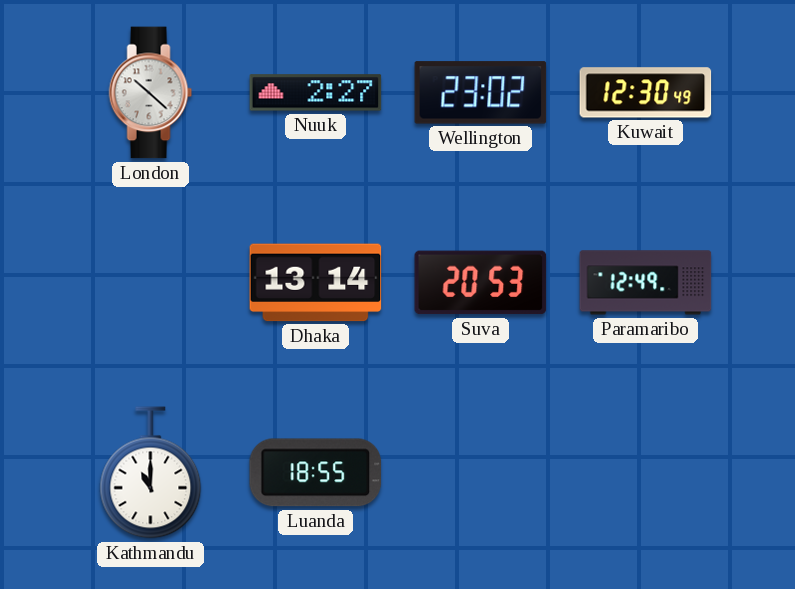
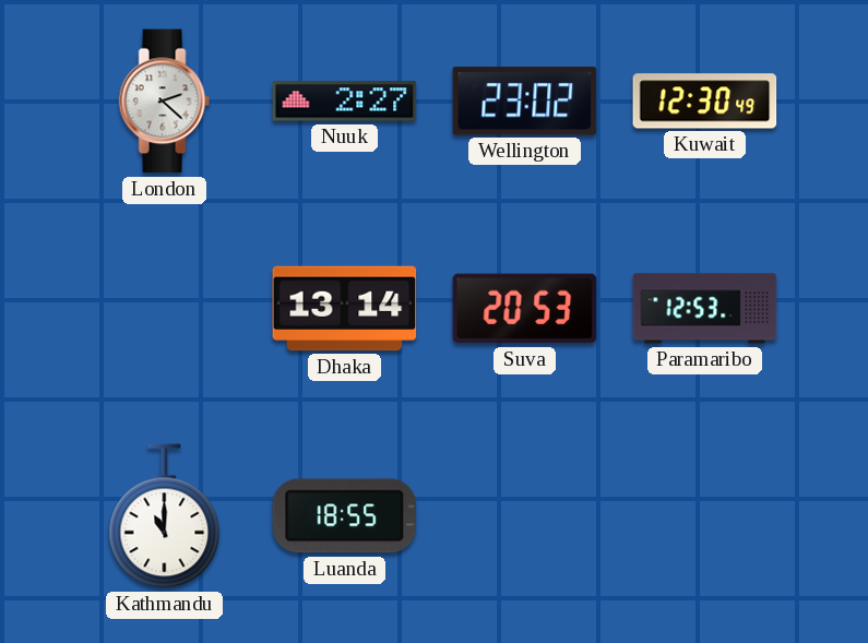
London: 10:22 -> 2:22 (165, 102)
Paramaribo: 12:49 -> 12:53 (705, 309)
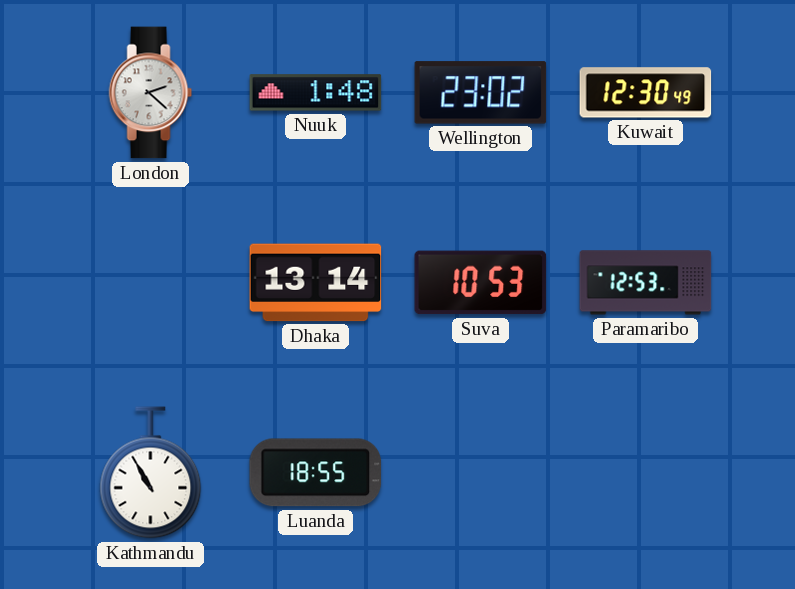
Nuuk: 2:27 -> 1:48 (316, 93)
Suva: 20:53 -> 10:53 (481, 283)
Kathmandu: 11:00 -> 10:55 (151, 473)
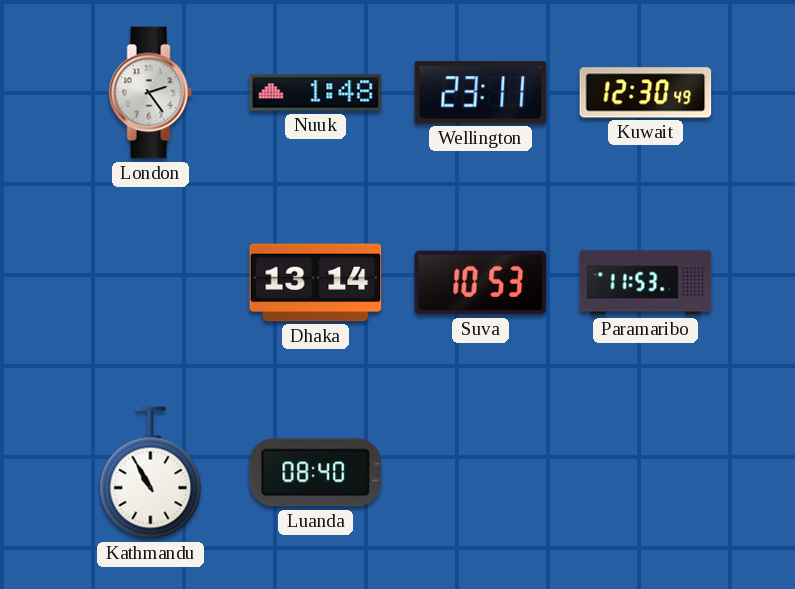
London: 2:22 -> 2:24 (151, 93)
Wellington: 23:02 -> 23:11 (481, 93)
Paramaribo: 12:53 -> 11:53 (646, 283)
Luanda: 18:55 -> 08:40 (316, 473)
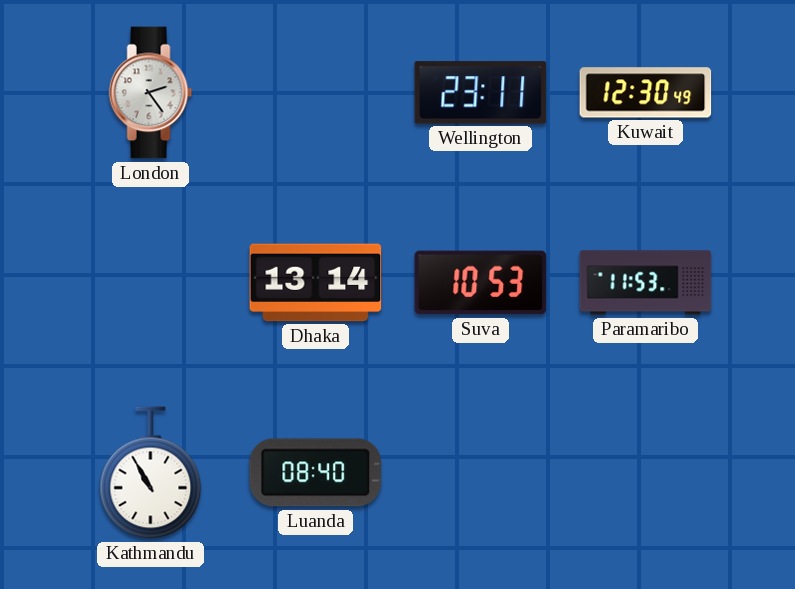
Nuuk: 1:48 -> none (316, 93)
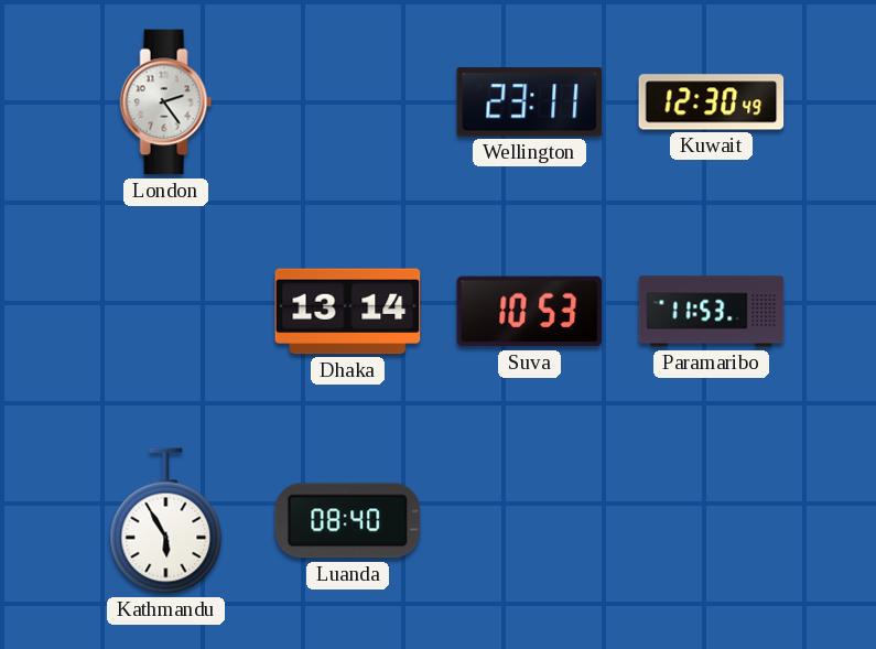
Kathmandu: 10:55 -> 5:55 (166, 521)
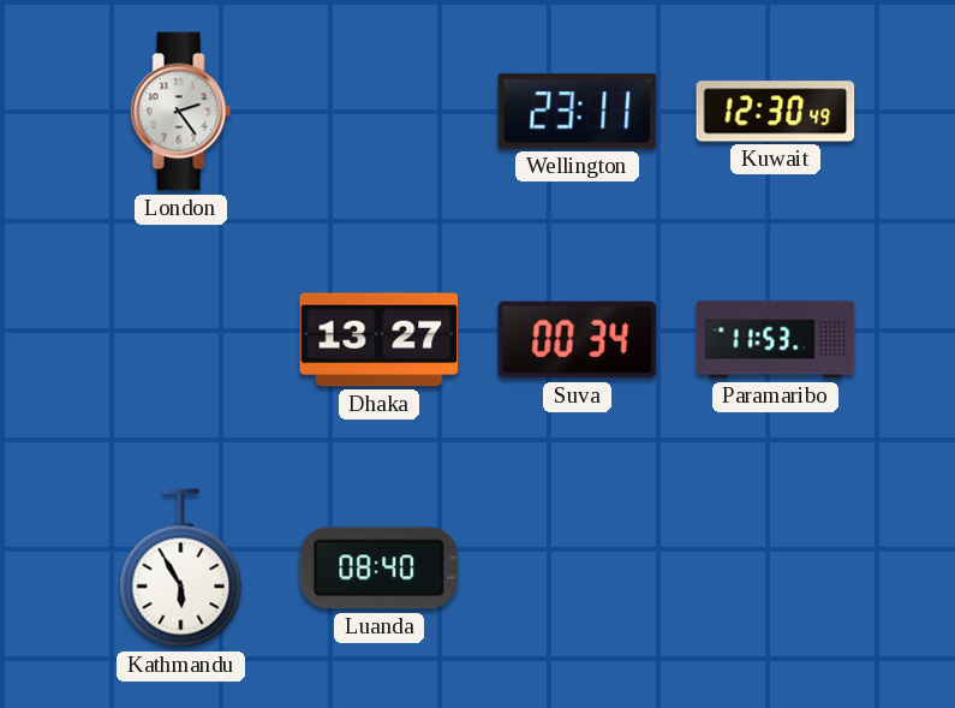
Dhaka: 13:14 -> 13:27 (380, 340)
Suva: 10:53 -> 00:34 (578, 340)
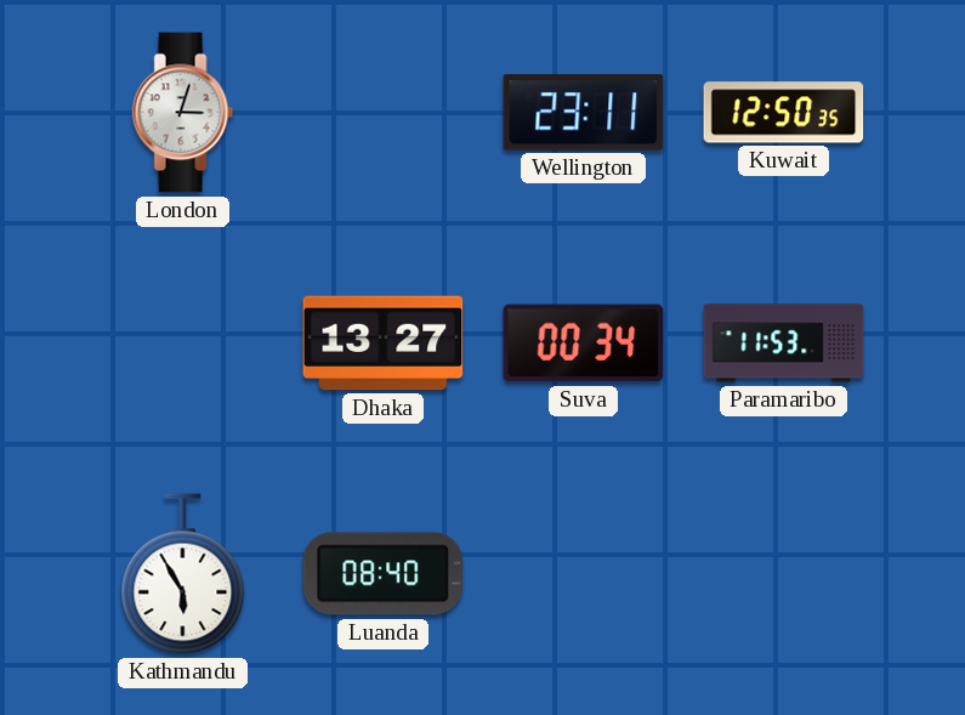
London: 2:24 -> 3:03 (183, 113)
Kuwait: 12:30 -> 12:50 (784, 113)
